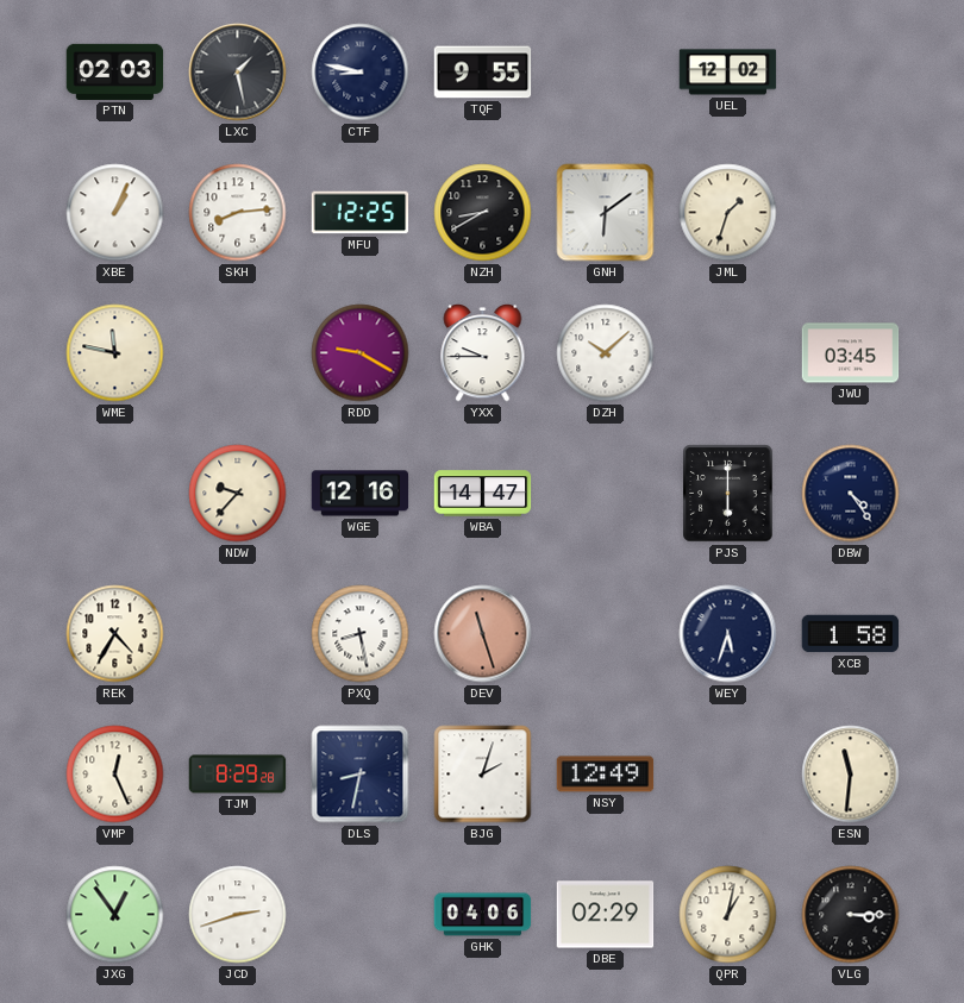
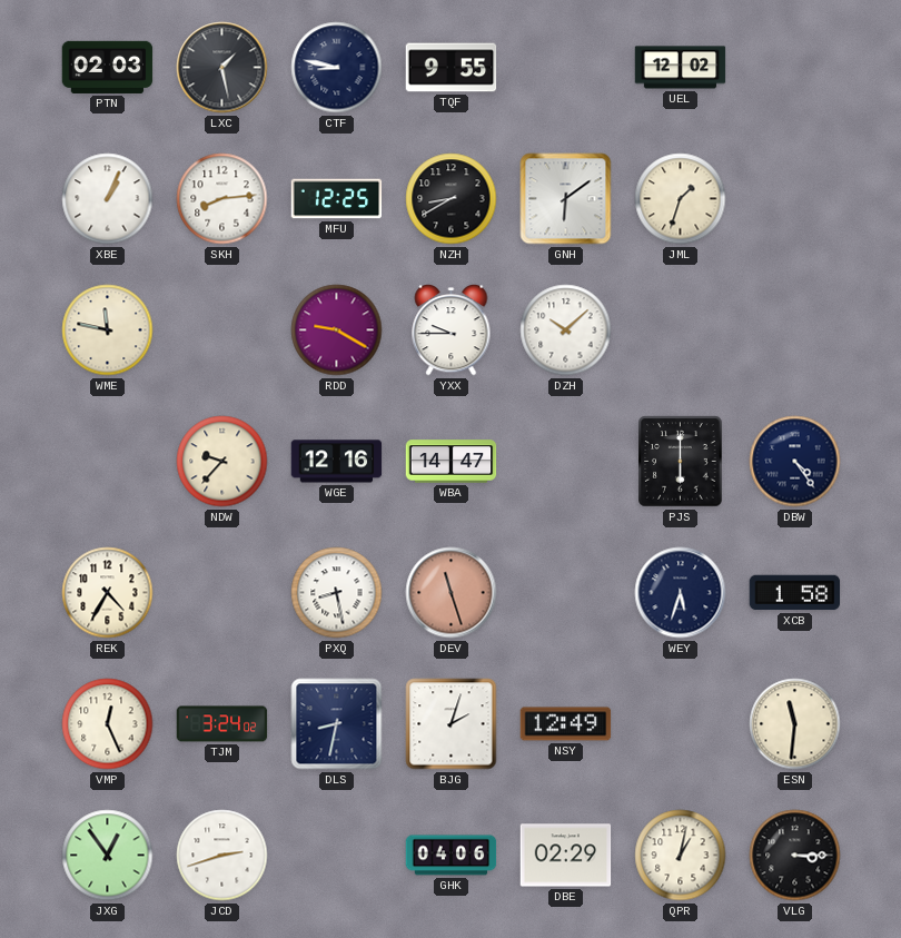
JWU: 03:45 -> none (851, 353)
TJM: 8:29 -> 3:24 (222, 724)
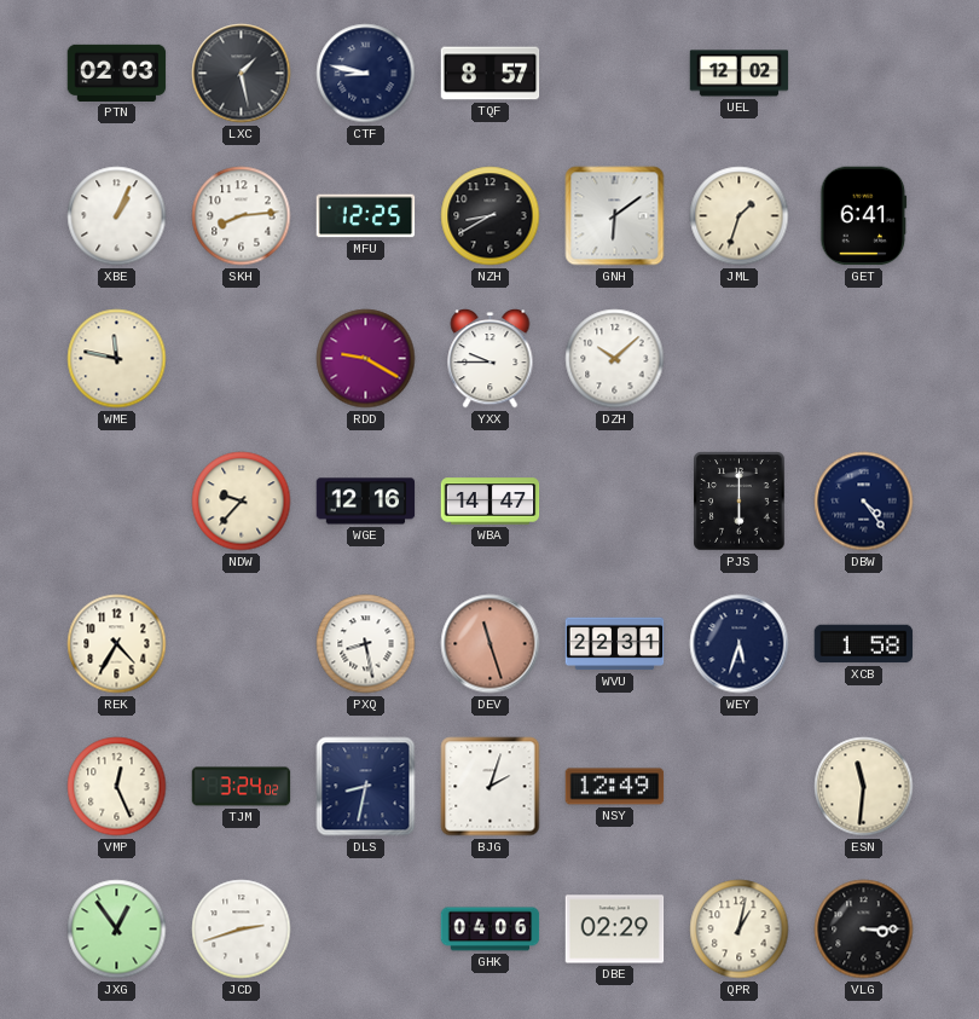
TQF: 9:55 -> 8:57 (491, 74)
GET: none -> 6:41 (864, 216)
WVU: none -> 22:31 (615, 644)
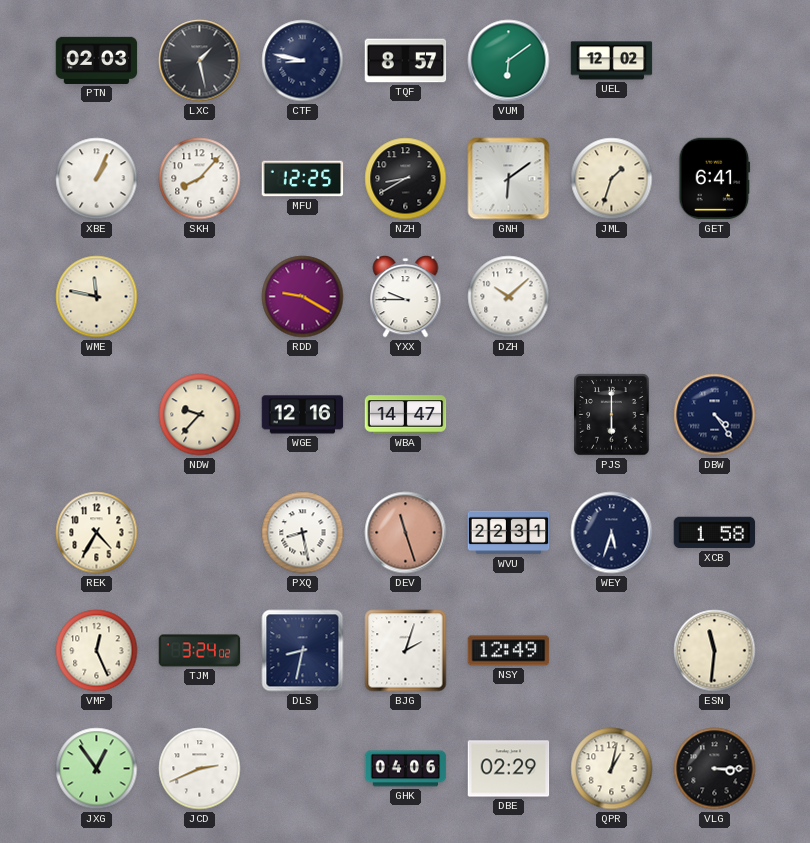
VUM: none -> 6:09 (509, 61)
SKH: 8:14 -> 8:07 (200, 179)
JCD: 2:42 -> 2:41 (200, 769)
